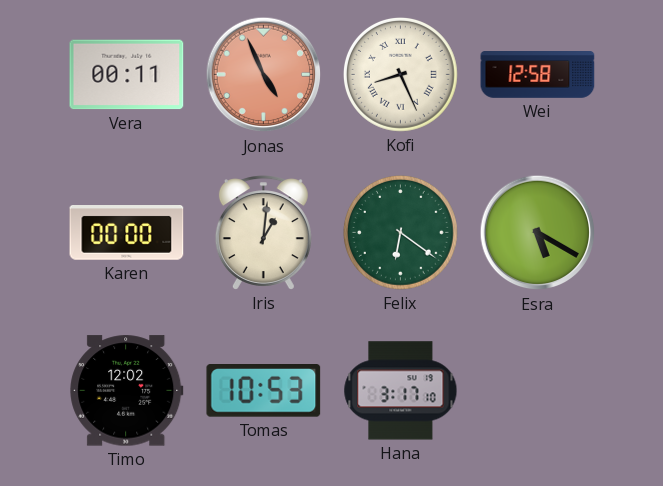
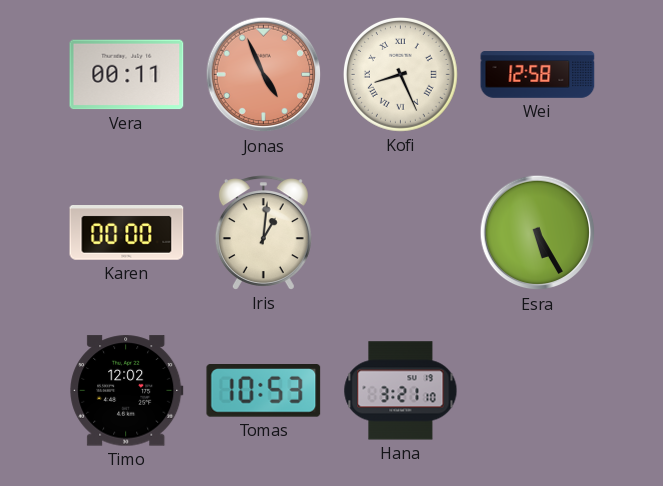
Felix: 6:21 -> none (401, 233)
Esra: 5:20 -> 5:25 (538, 233)
Hana: 3:17 -> 3:21 (401, 391)
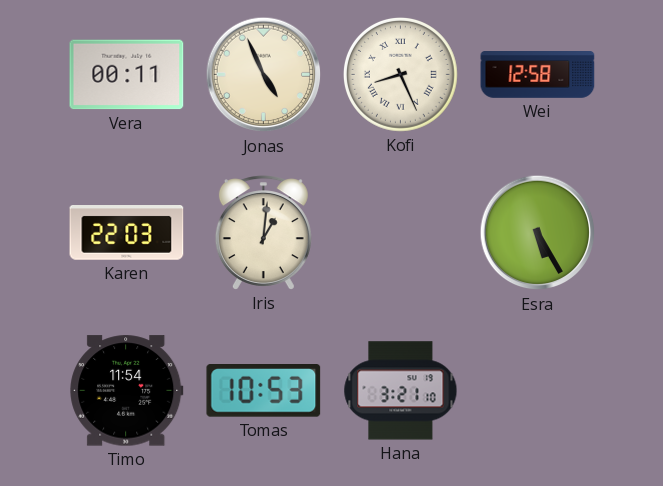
Jonas dial: salmon -> cream (264, 75)
Karen: 00:00 -> 22:03 (127, 233)
Timo: 12:02 -> 11:54 (127, 391)
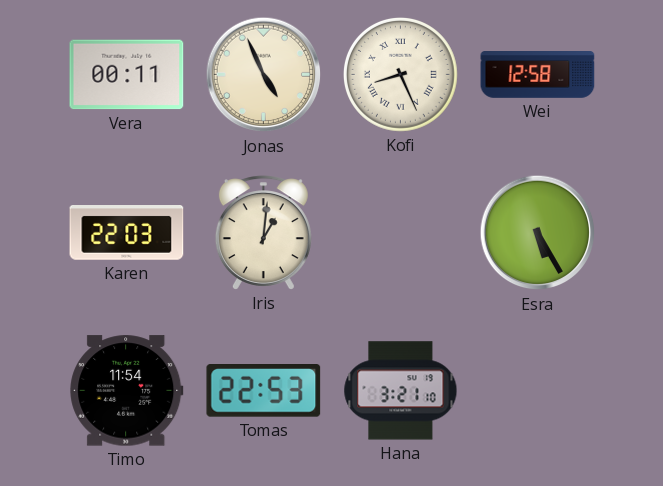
Tomas: 10:53 -> 22:53 (264, 391)
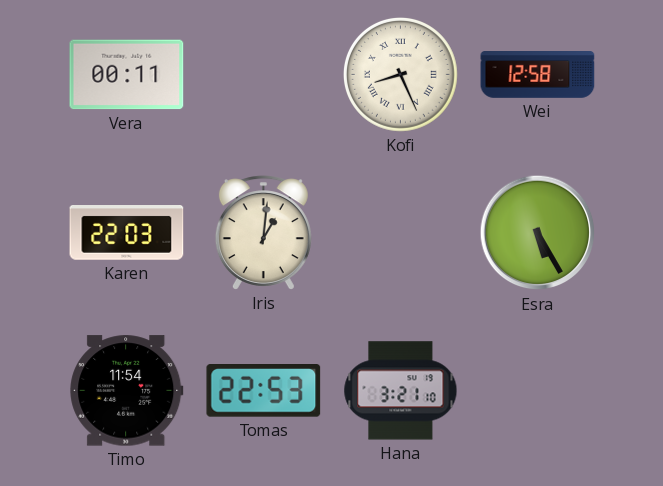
Jonas: 4:56 -> none (264, 75)
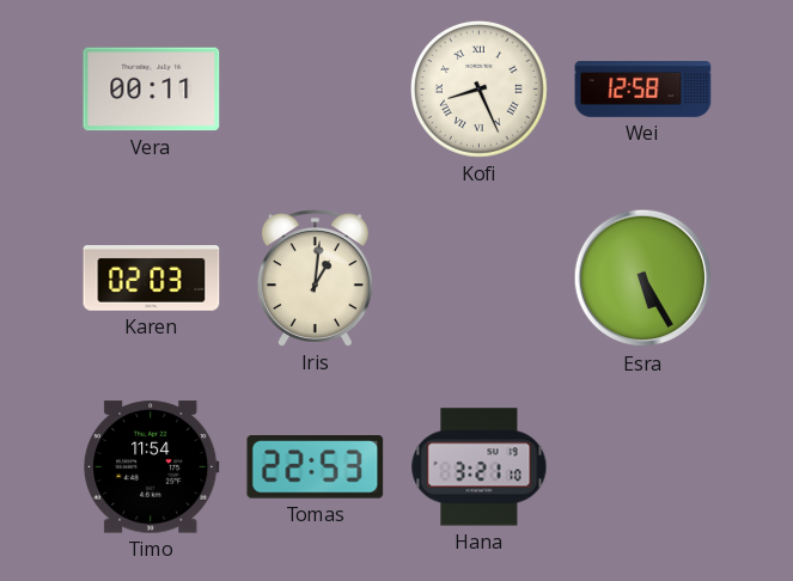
Karen: 22:03 -> 02:03 (152, 279)
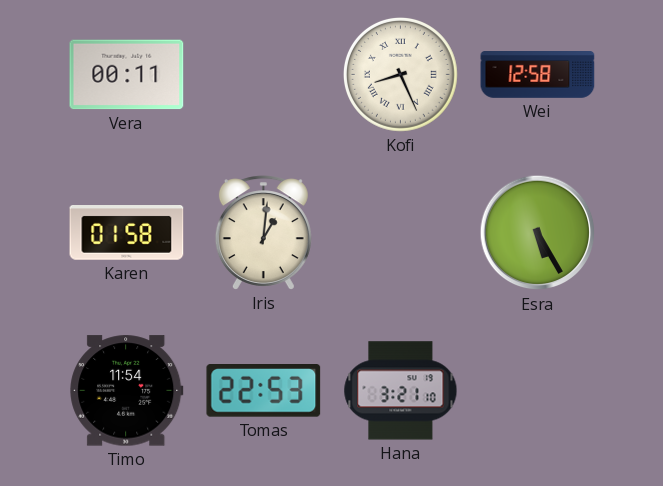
Karen: 02:03 -> 01:58 (127, 233)
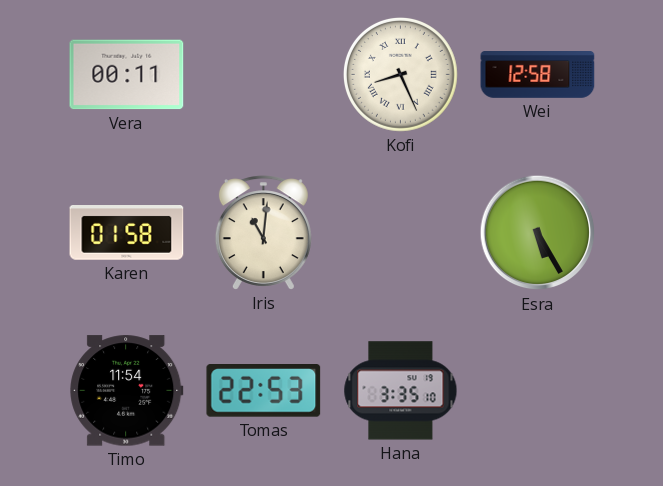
Iris: 1:01 -> 11:01 (263, 233)
Hana: 3:21 -> 3:35 (401, 391)
